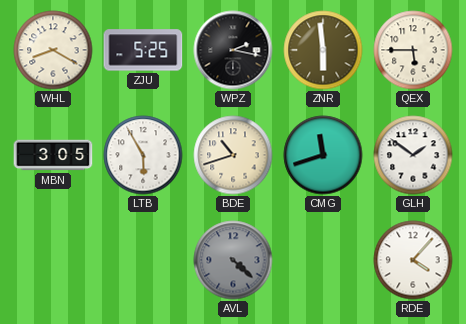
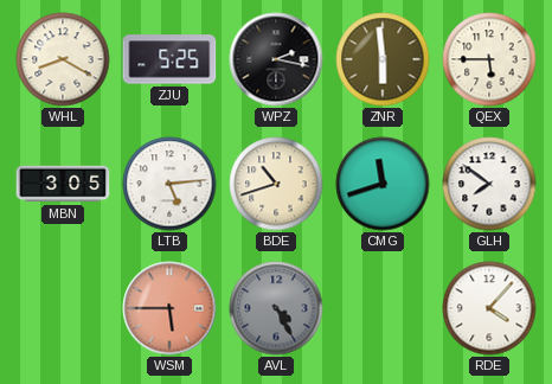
LTB: 5:55 -> 5:14 (169, 184)
GLH: 1:51 -> 7:51 (489, 184)
WSM: none -> 5:45 (169, 308)
AVL: 4:22 -> 4:25 (276, 308)
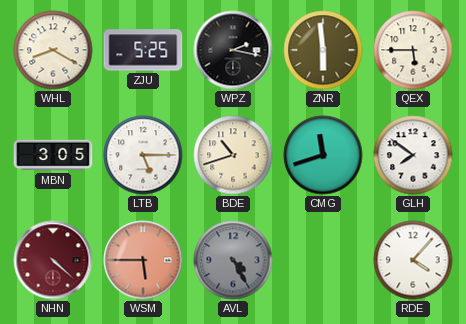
LTB: 5:14 -> 5:15 (143, 155)
NHN: none -> 4:22 (53, 260)
